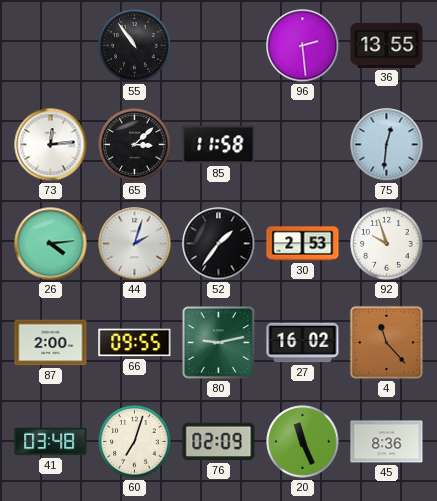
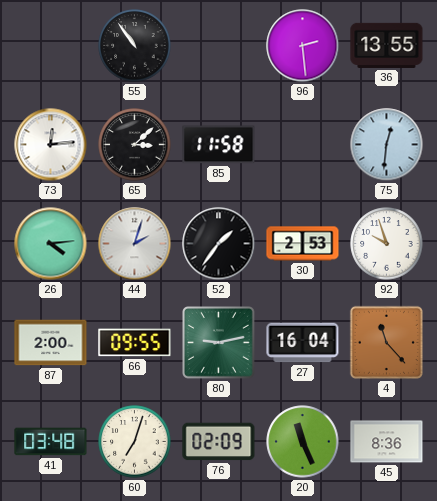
27: 16:02 -> 16:04 (303, 343)
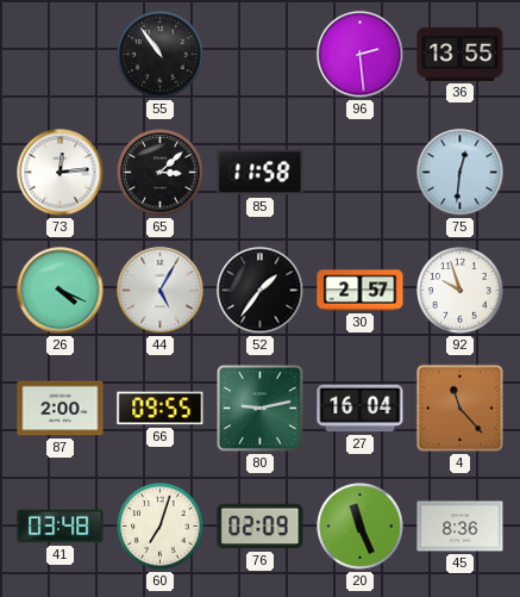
26: 4:14 -> 4:19 (61, 291)
44: 2:03 -> 5:05 (161, 291)
30: 2:53 -> 2:57 (361, 291)
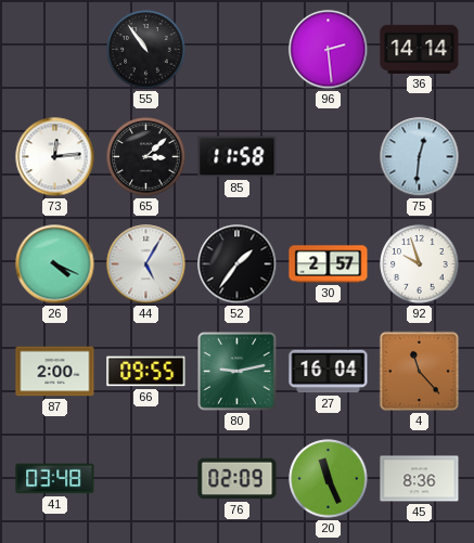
36: 13:55 -> 14:14 (420, 49)
60: 7:03 -> none (161, 527)
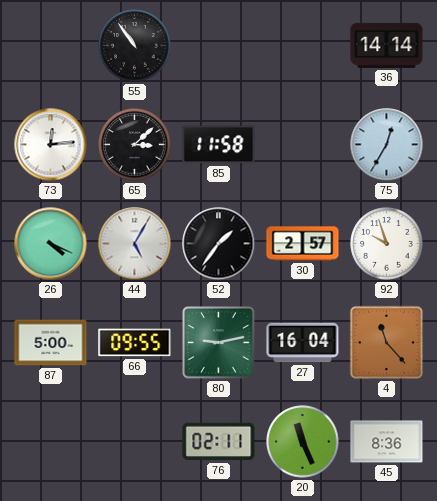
96: 2:29 -> none (329, 50)
75: 12:31 -> 12:35 (387, 145)
87: 2:00 -> 5:00 (51, 343)
41: 03:48 -> none (55, 479)
76: 02:09 -> 02:11 (219, 442)
